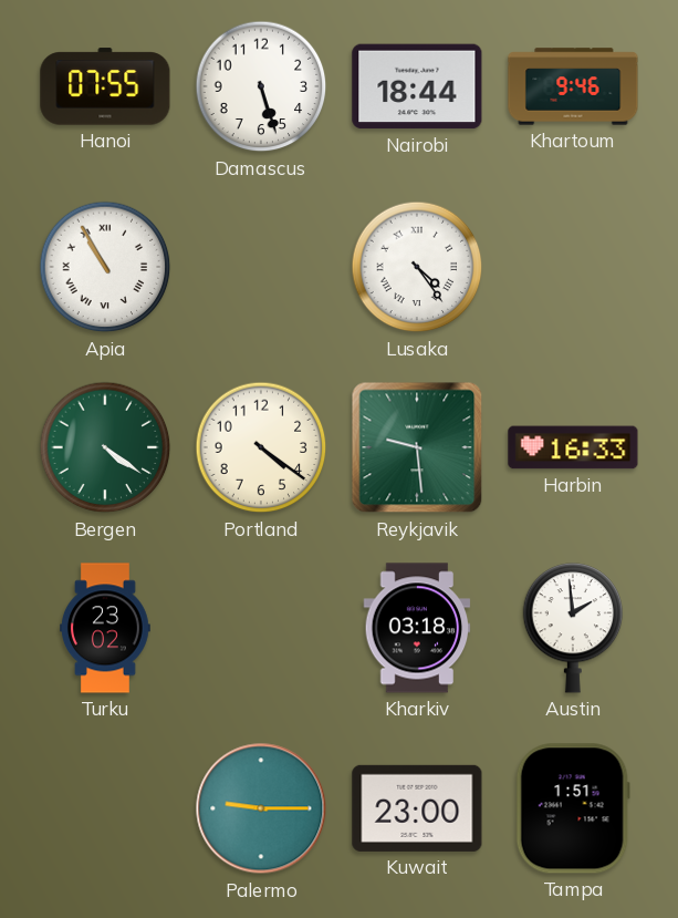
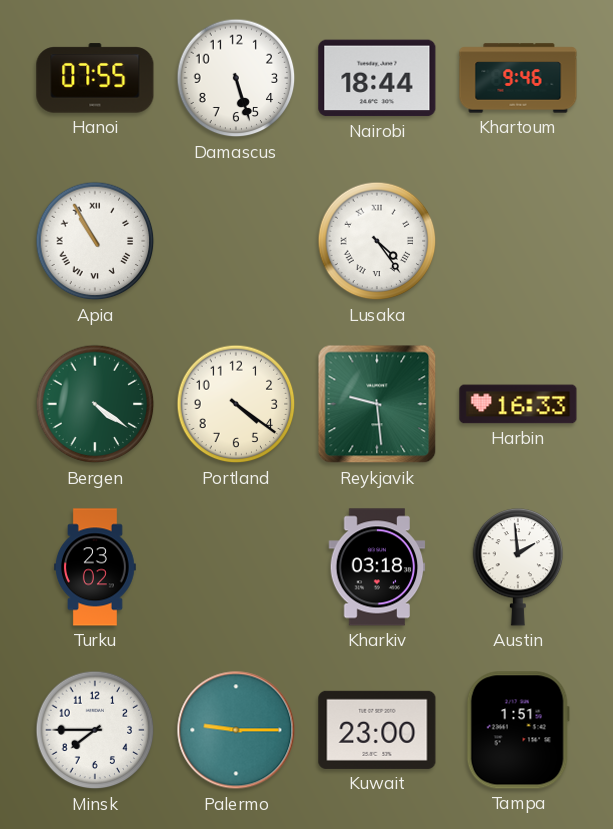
Minsk: none -> 7:45 (95, 730)
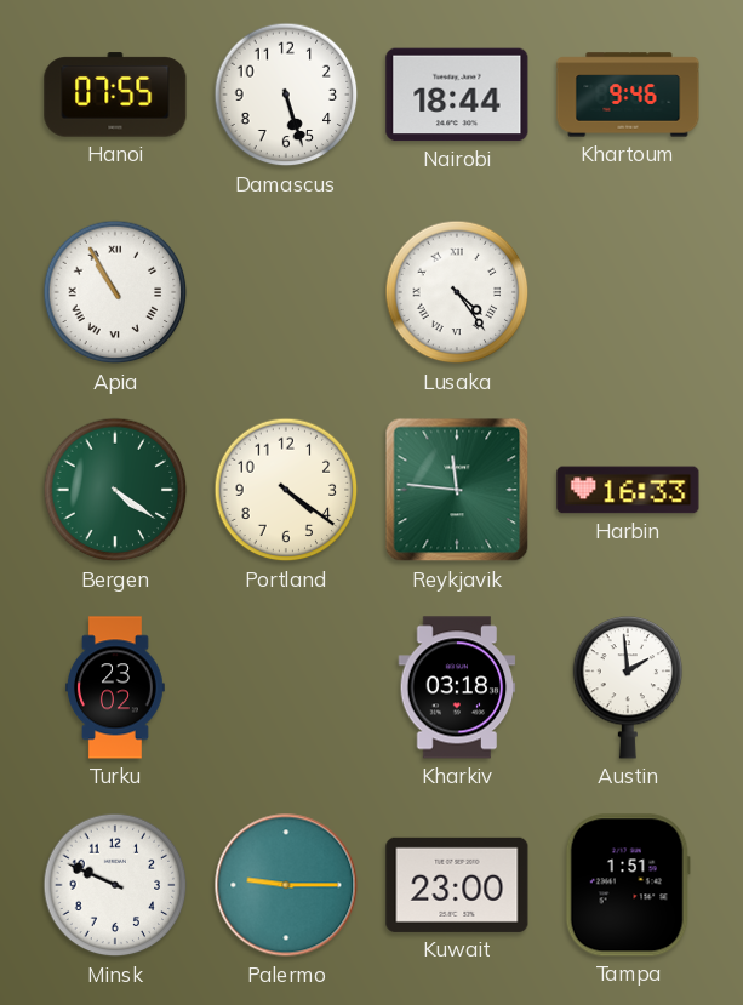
Reykjavik: 9:29 -> 11:46 (457, 490)
Minsk: 7:45 -> 9:49 (115, 885)
